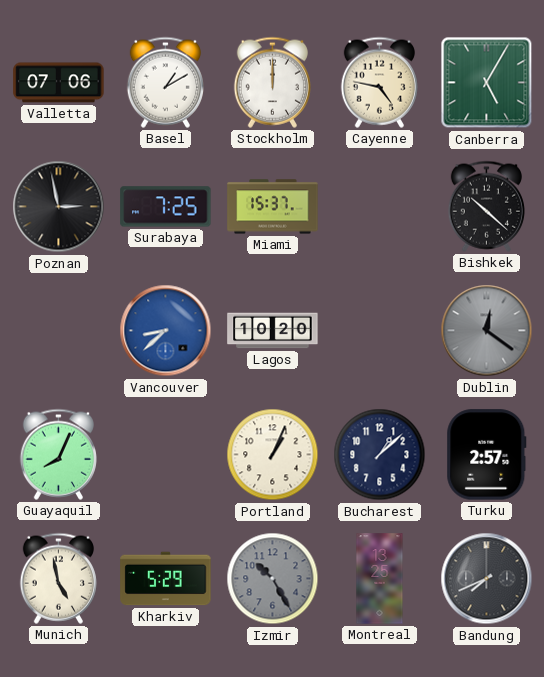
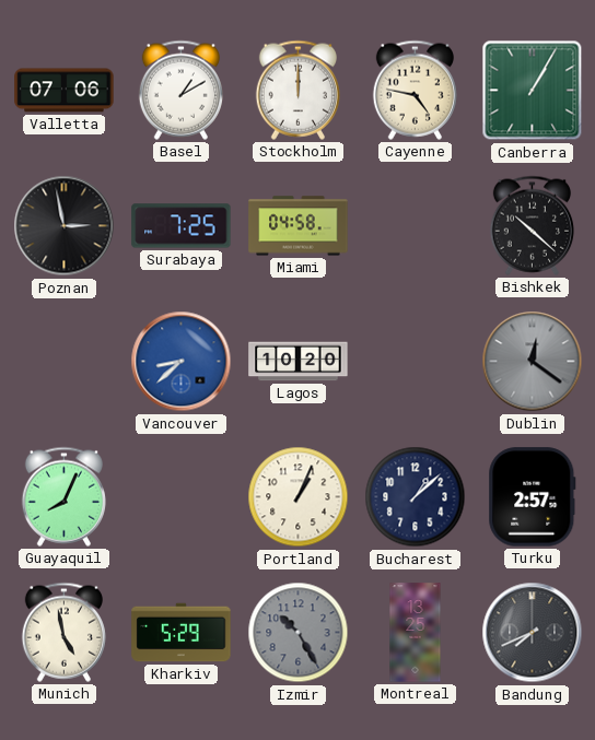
Canberra: 5:05 -> 1:05 (533, 91)
Miami: 15:37 -> 04:58 (299, 226)
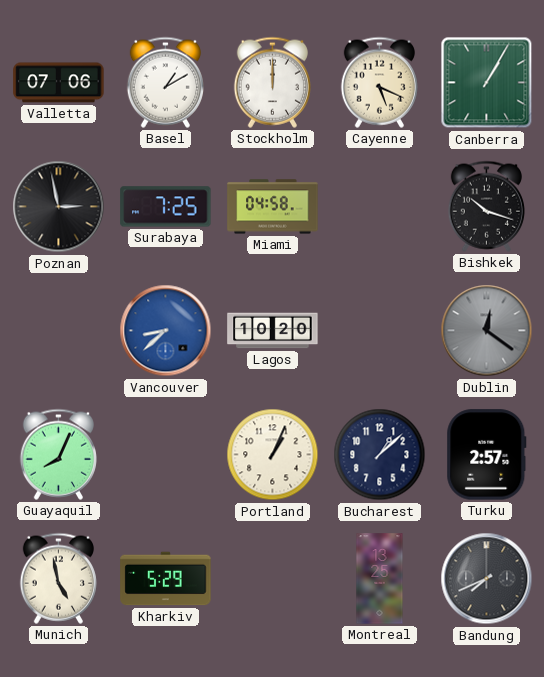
Cayenne: 4:47 -> 5:19 (379, 82)
Bishkek: 10:22 -> 10:18 (486, 206)
Izmir: 10:25 -> none (299, 633)
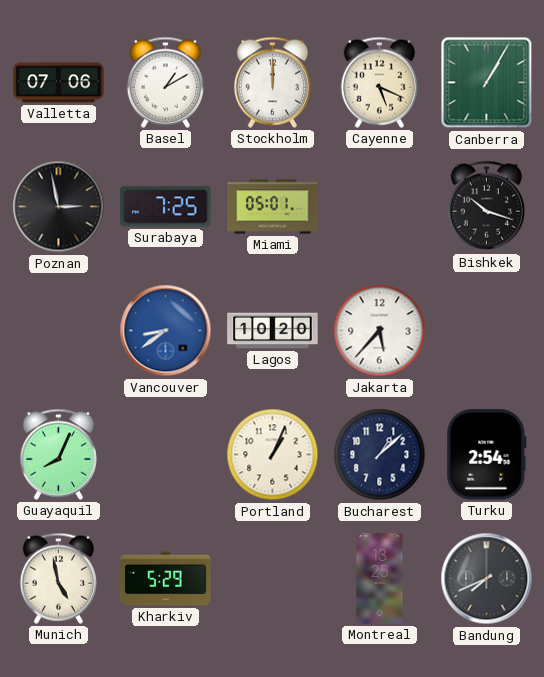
Miami: 04:58 -> 05:01 (273, 207)
Vancouver: 8:38 -> 8:39 (166, 331)
Jakarta: none -> 5:37 (380, 331)
Dublin: 12:21 -> none (487, 331)
Turku: 2:57 -> 2:54 (487, 455)
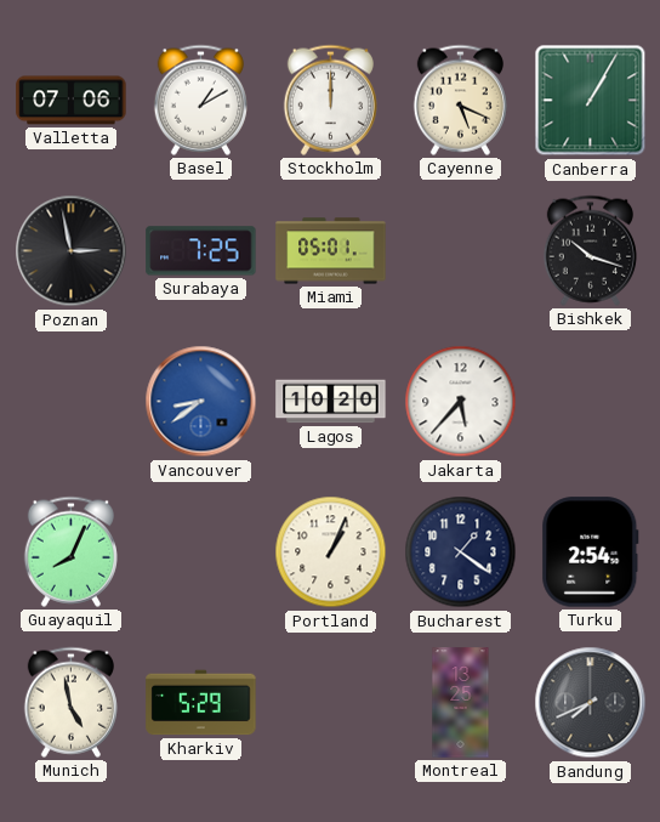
Bucharest: 1:08 -> 1:21 (461, 552)
